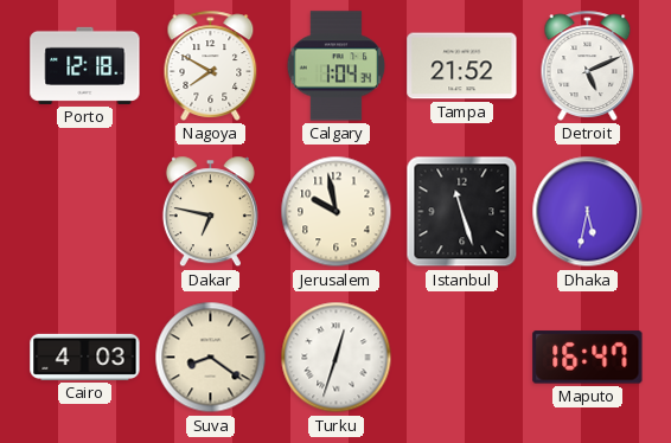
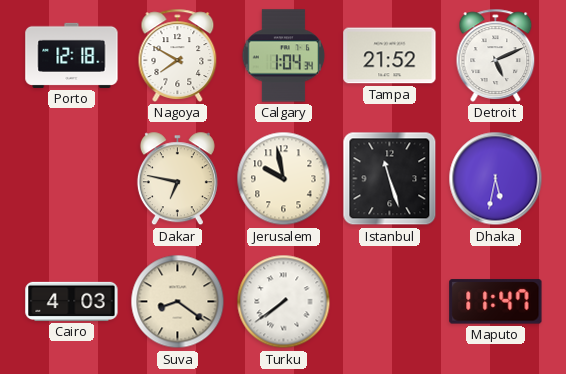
Turku: 12:33 -> 7:39 (284, 302)
Maputo: 16:47 -> 11:47 (496, 302)
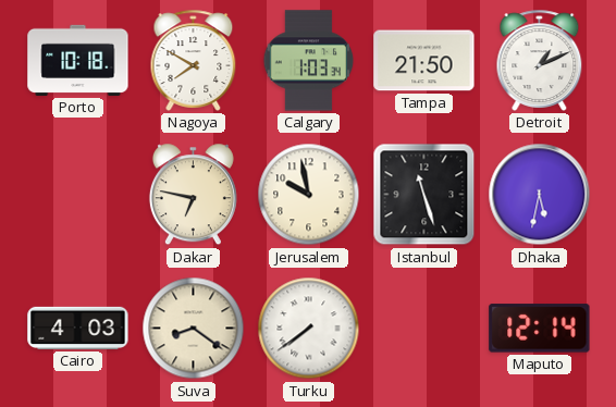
Porto: 12:18 -> 10:18 (78, 60)
Calgary: 1:04 -> 1:03 (309, 61)
Tampa: 21:52 -> 21:50 (424, 61)
Detroit: 5:11 -> 1:11 (540, 60)
Maputo: 11:47 -> 12:14 (540, 329)
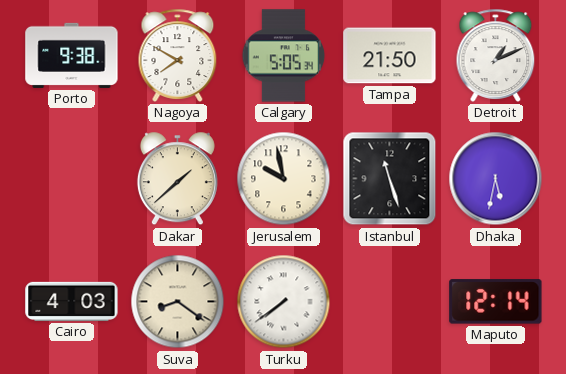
Porto: 10:18 -> 9:38 (72, 55)
Calgary: 1:03 -> 5:05 (284, 56)
Dakar: 6:47 -> 1:38 (177, 179)
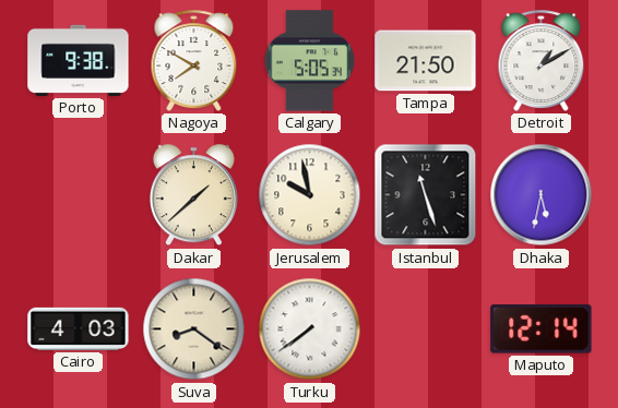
Detroit: 1:11 -> 1:10 (542, 60)
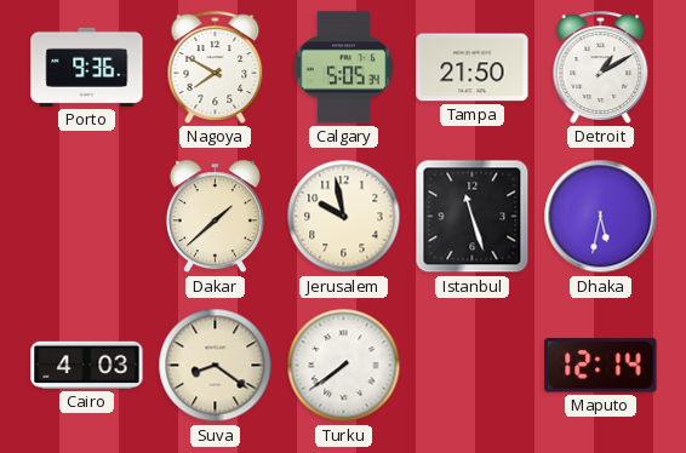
Porto: 9:38 -> 9:36 (87, 67)
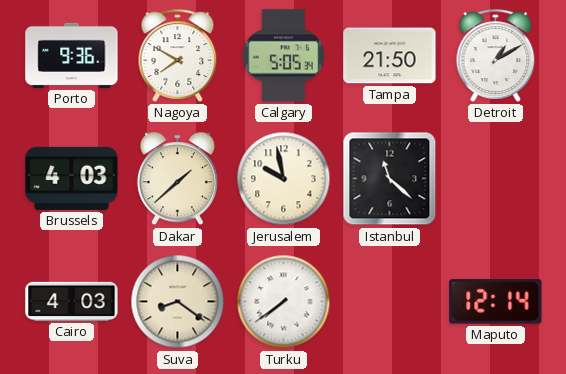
Brussels: none -> 4:03 (72, 178)
Istanbul: 11:27 -> 11:22 (390, 179)
Dhaka: 5:32 -> none (601, 217)
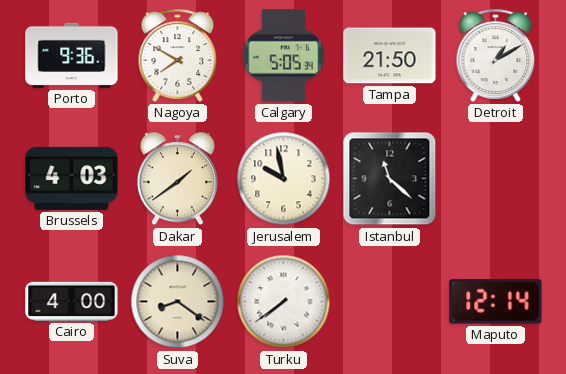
Dakar: 1:38 -> 1:39 (177, 179)
Cairo: 4:03 -> 4:00 (72, 301)
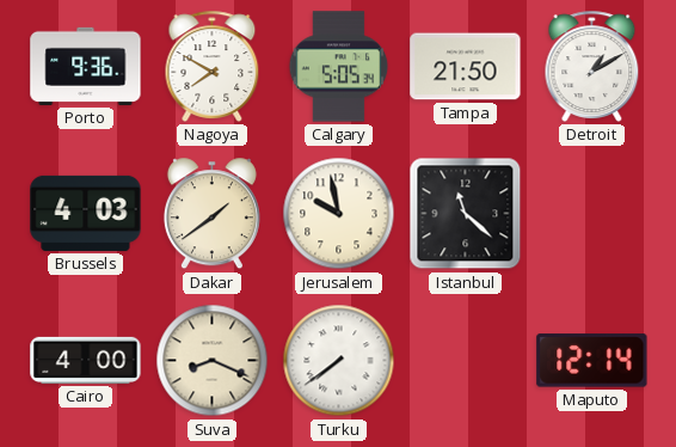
Suva: 8:21 -> 8:19 (213, 361)
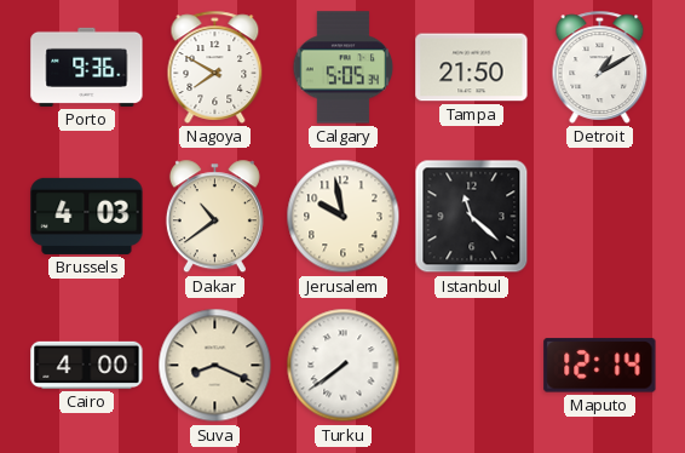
Dakar: 1:39 -> 10:39 (214, 217)
